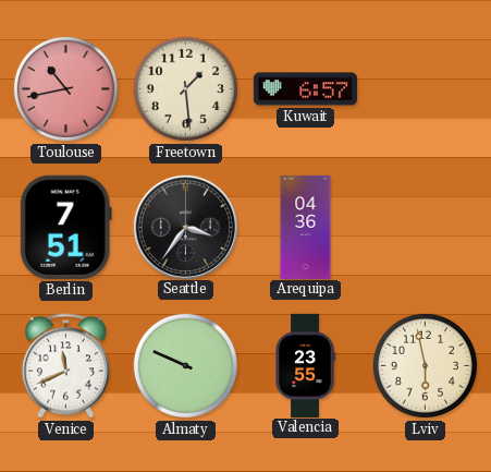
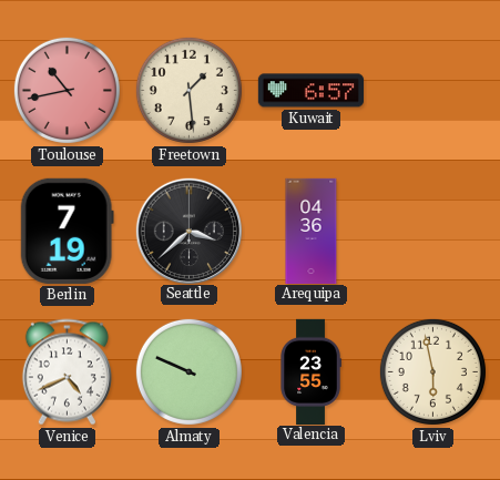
Berlin: 7:51 -> 7:19 (67, 231)
Seattle: 3:36 -> 3:38 (188, 231)
Venice: 11:41 -> 4:41 (67, 372)
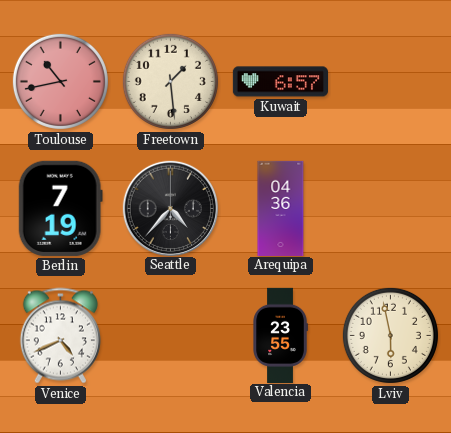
Seattle: 3:38 -> 4:37 (170, 208)
Almaty: 9:49 -> none (188, 371)
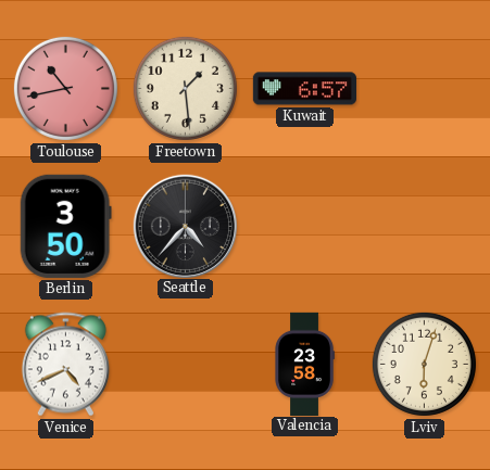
Berlin: 7:19 -> 3:50 (65, 226)
Arequipa: 04:36 -> none (281, 208)
Valencia: 23:55 -> 23:58 (304, 364)
Lviv: 5:58 -> 6:03 (424, 364)
